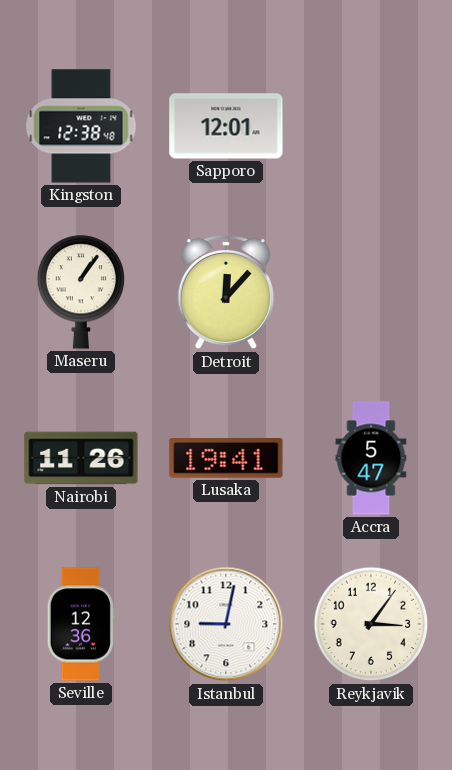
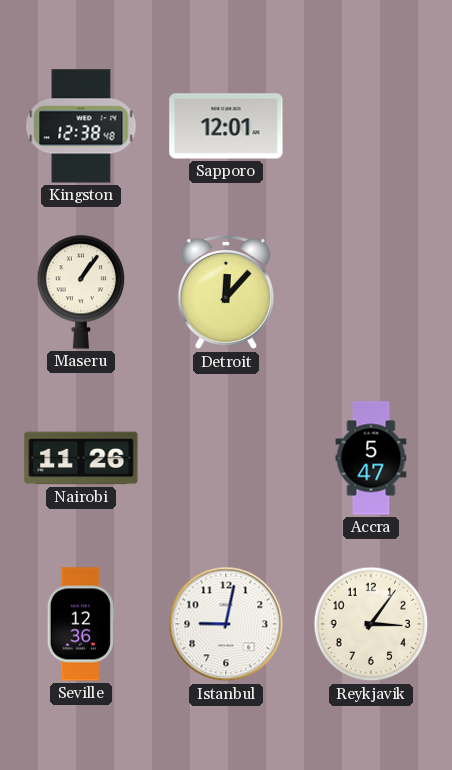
Lusaka: 19:41 -> none (226, 458)
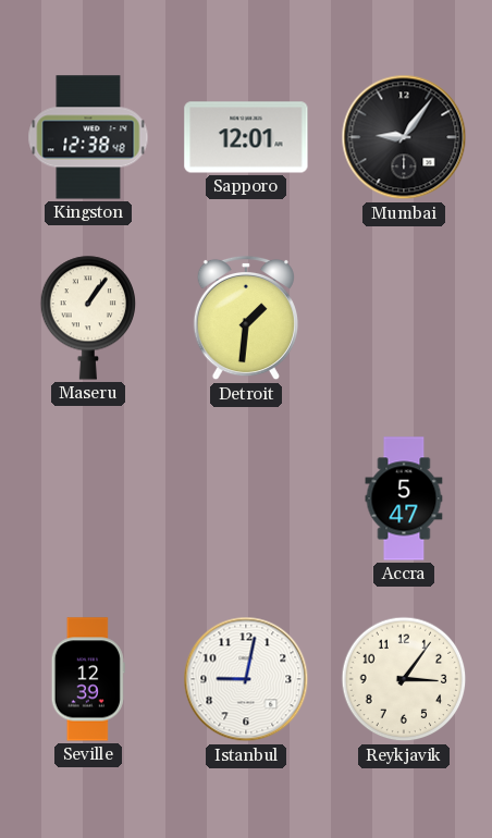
Mumbai: none -> 9:06 (404, 137)
Detroit: 12:07 -> 1:31 (246, 318)
Nairobi: 11:26 -> none (81, 458)
Seville: 12:36 -> 12:39 (88, 679)
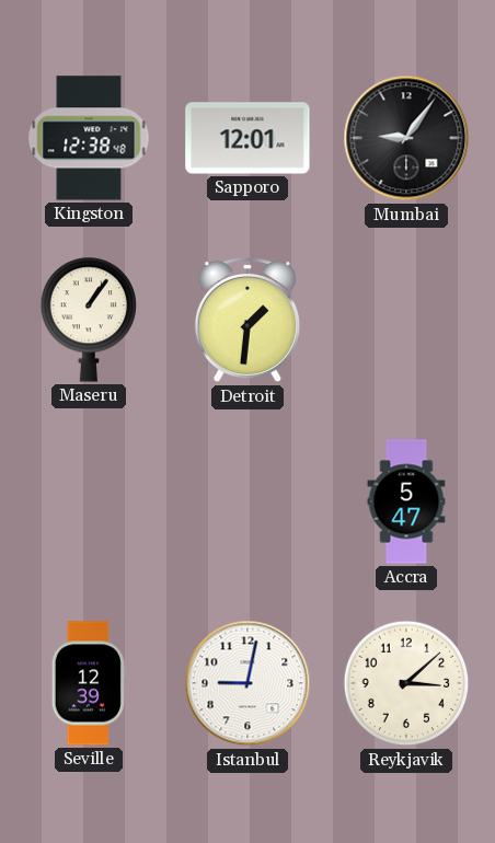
Reykjavik: 3:06 -> 3:08 (406, 683)
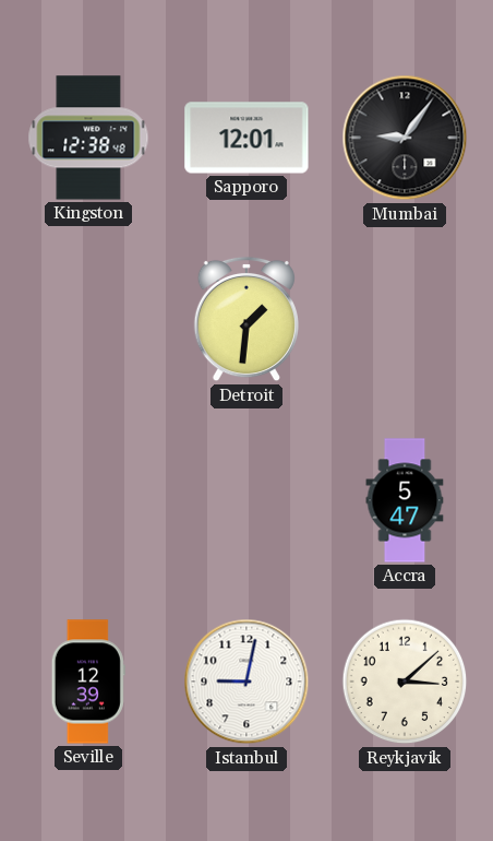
Maseru: 1:06 -> none (89, 320)
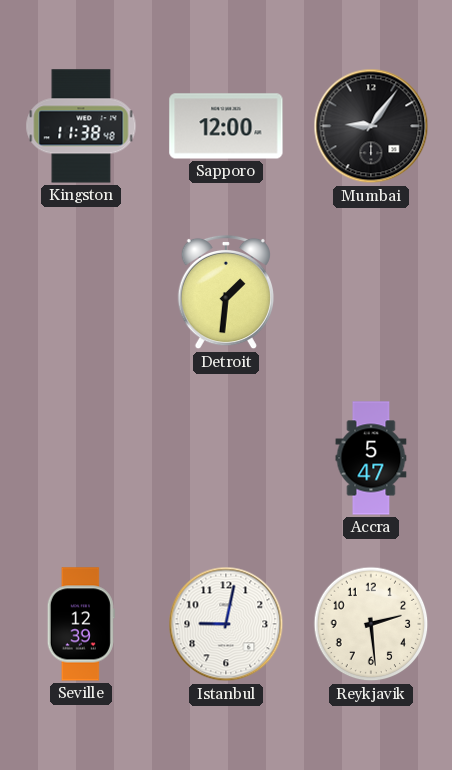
Kingston: 12:38 -> 11:38 (81, 126)
Sapporo: 12:01 -> 12:00 (226, 126)
Reykjavik: 3:08 -> 2:29 (371, 624)
